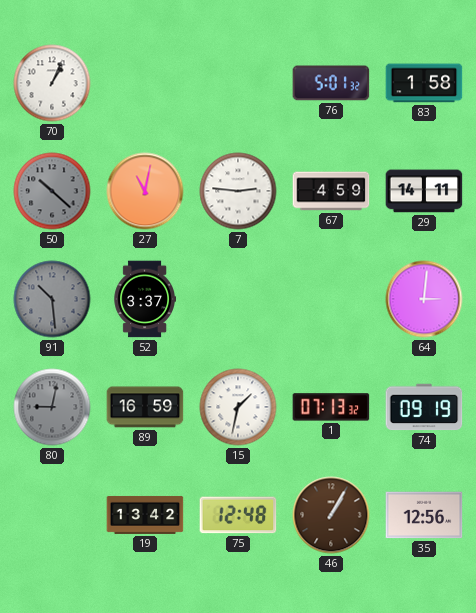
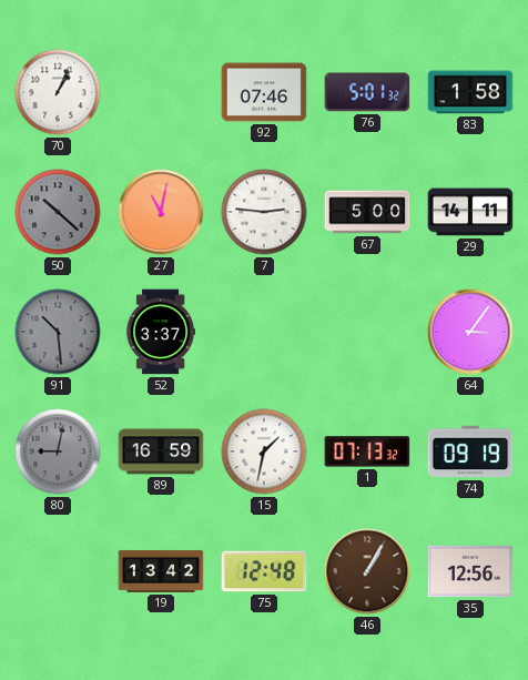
92: none -> 07:46 (264, 92)
67: 4:59 -> 5:00 (367, 212)
64: 3:01 -> 3:06 (470, 332)
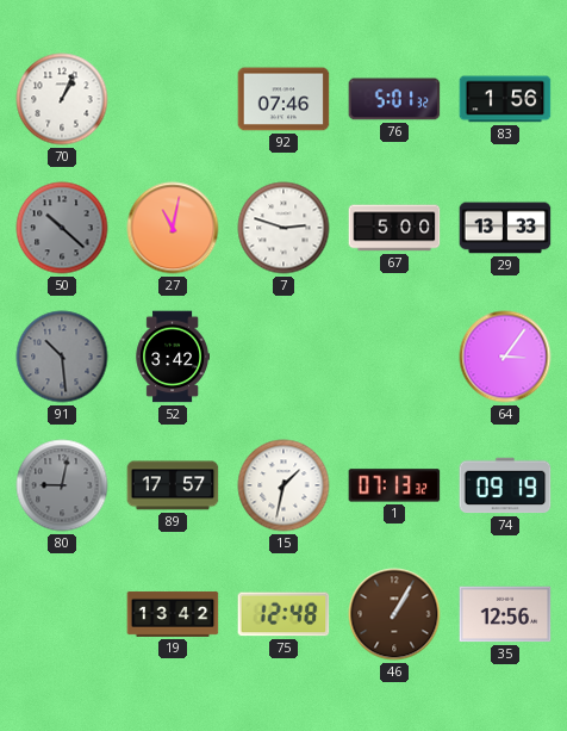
83: 1:58 -> 1:56 (505, 99)
7: 2:46 -> 2:48 (283, 228)
29: 14:11 -> 13:33 (505, 228)
52: 3:37 -> 3:42 (172, 357)
89: 16:59 -> 17:57 (173, 485)
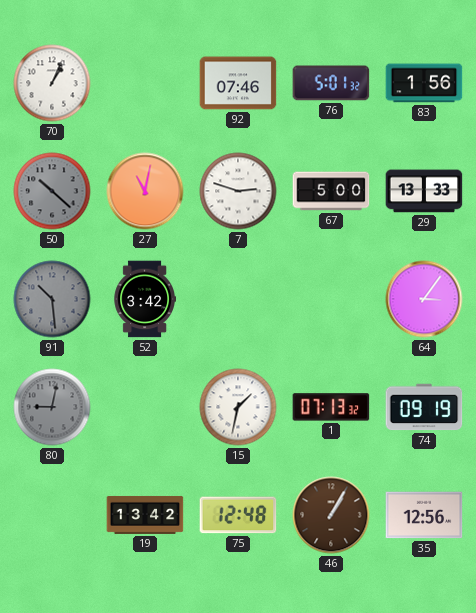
89: 17:57 -> none (173, 485)
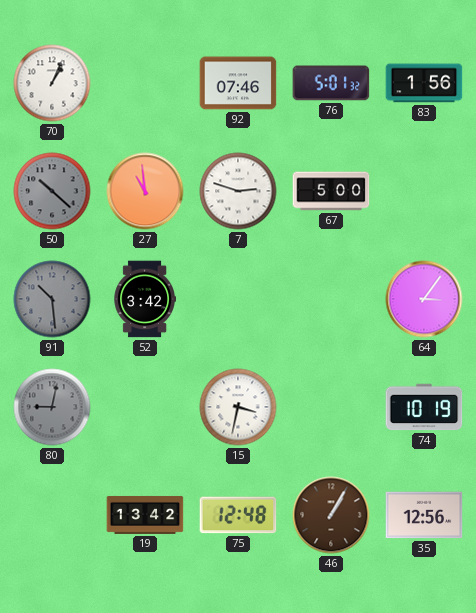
27: 11:02 -> 10:59 (145, 191)
29: 13:33 -> none (424, 191)
15: 1:32 -> 3:32 (238, 407)
1: 07:13 -> none (331, 407)
74: 09:19 -> 10:19 (424, 407)
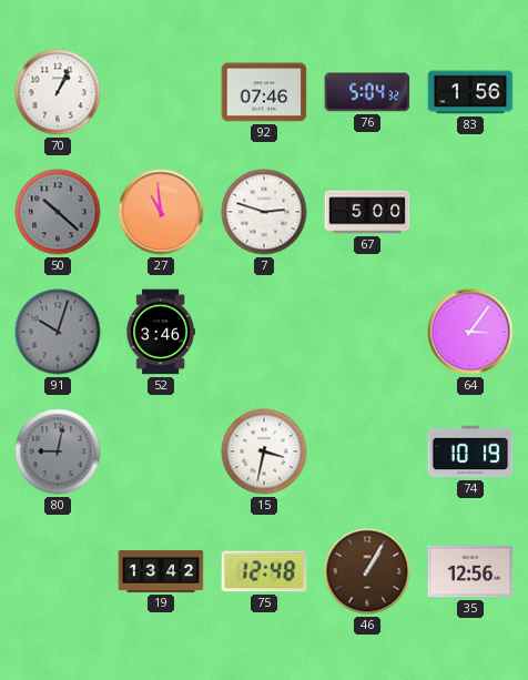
76: 5:01 -> 5:04 (367, 92)
91: 10:29 -> 10:03 (58, 332)
52: 3:42 -> 3:46 (160, 332)
